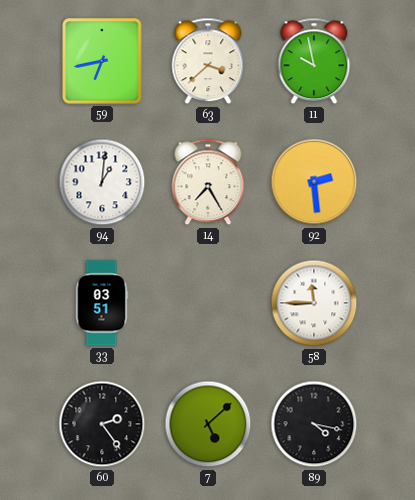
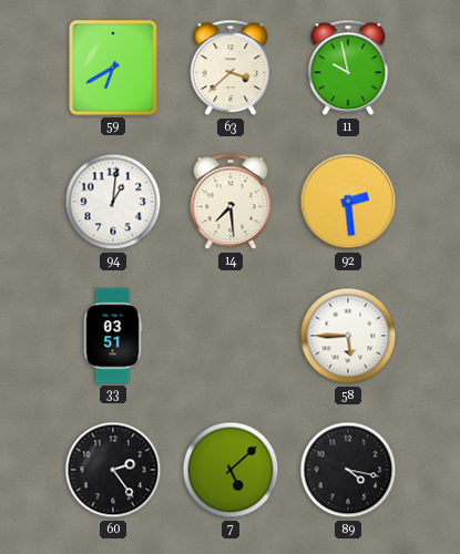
59: 6:43 -> 6:40 (113, 68)
14: 7:25 -> 7:29 (231, 202)
58: 11:45 -> 5:45 (348, 336)
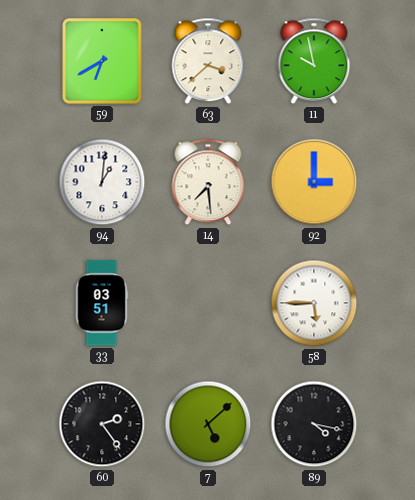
92: 2:29 -> 3:00 (314, 182)
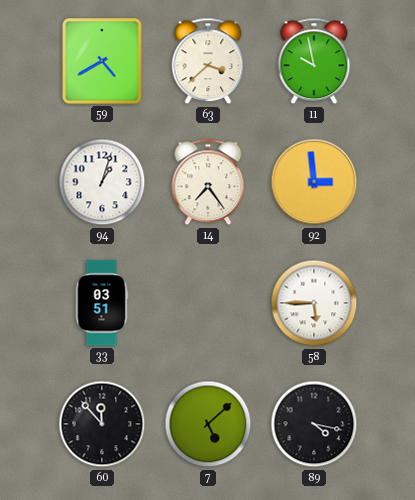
59: 6:40 -> 4:40 (102, 61)
94: 1:01 -> 1:03 (102, 182)
14: 7:29 -> 7:24 (208, 182)
92: 3:00 -> 2:59 (314, 182)
60: 2:24 -> 11:53 (102, 424)
